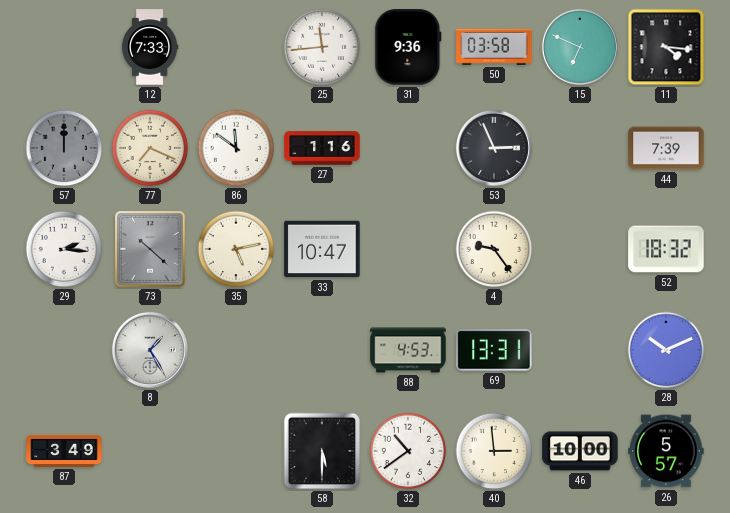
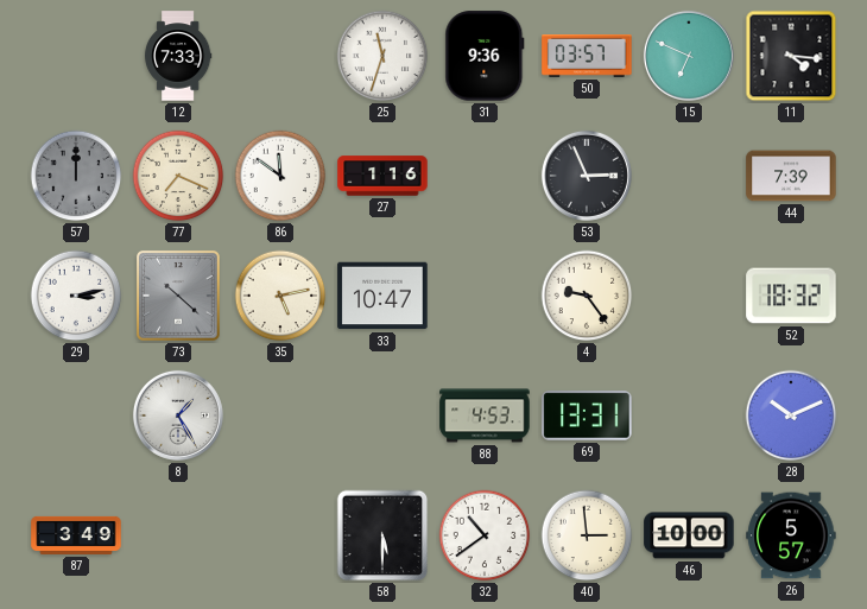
25: 11:44 -> 11:33 (382, 56)
50: 03:58 -> 03:57 (587, 57)
29: 2:16 -> 3:13 (76, 296)
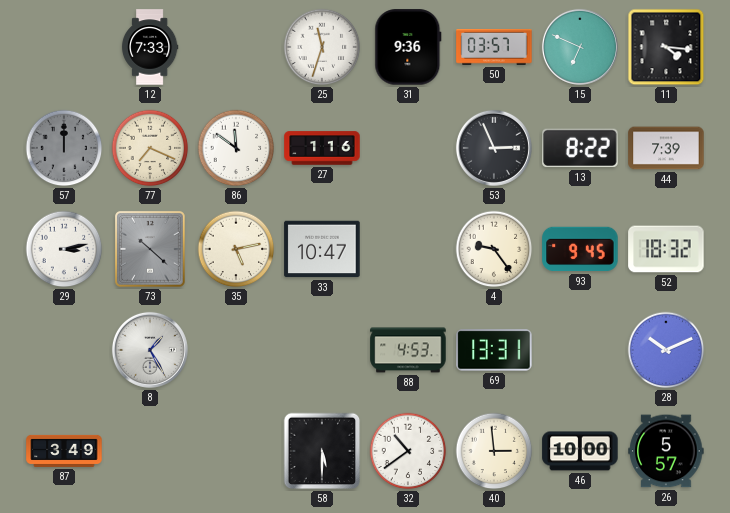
13: none -> 8:22 (580, 148)
93: none -> 9:45 (580, 249)
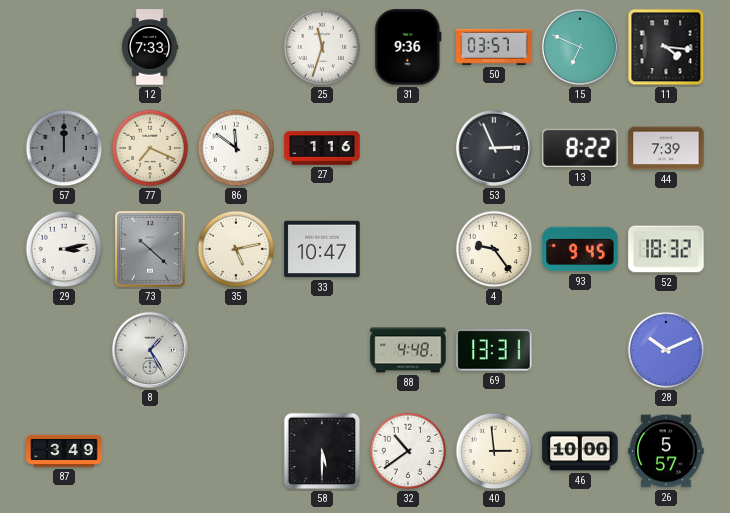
88: 4:53 -> 4:48 (408, 350)
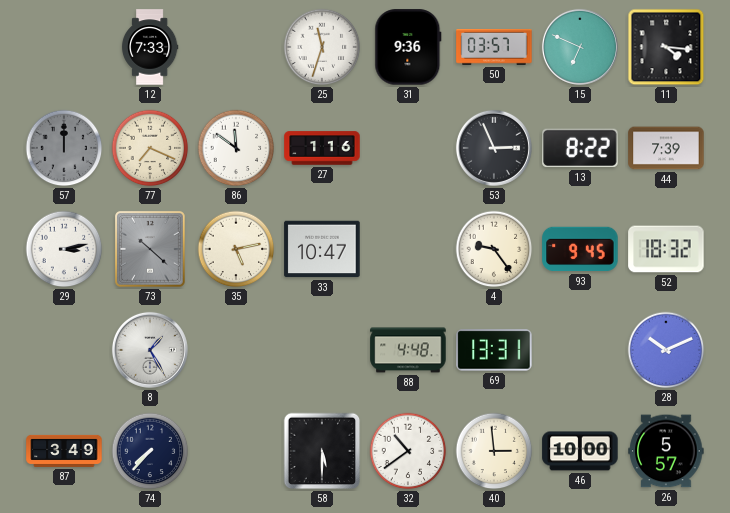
74: none -> 7:37 (150, 451)
